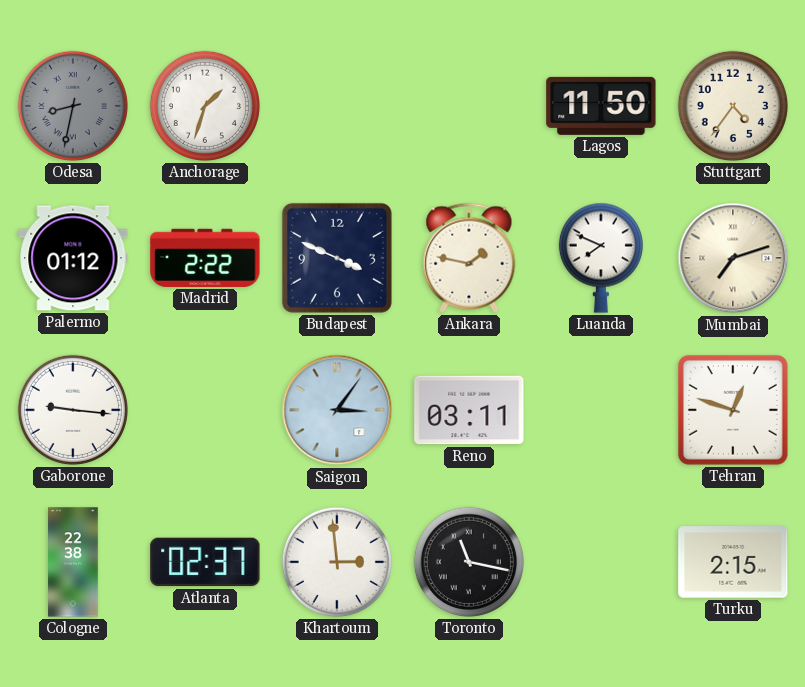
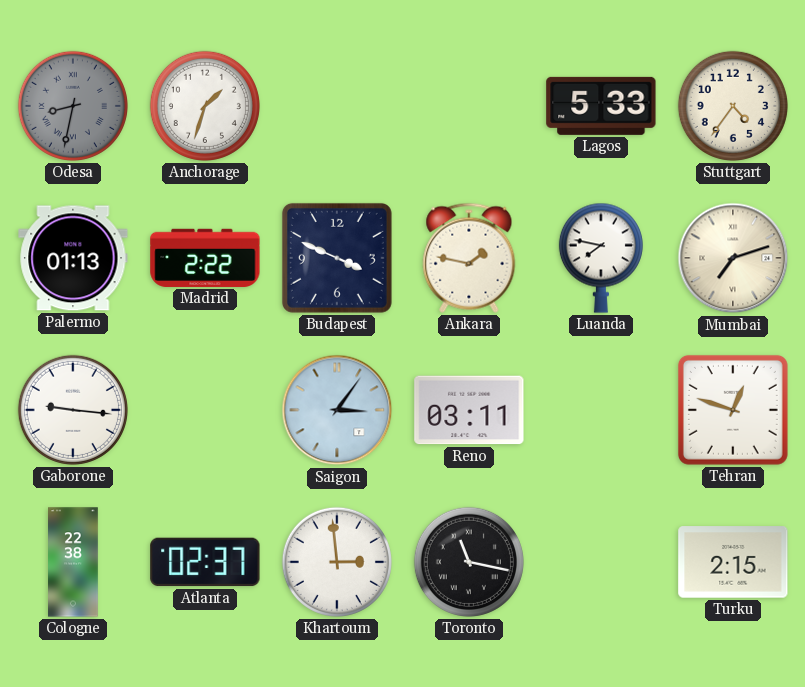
Lagos: 11:50 -> 5:33 (601, 106)
Palermo: 01:12 -> 01:13 (73, 258)
Luanda: 7:49 -> 7:47 (601, 258)
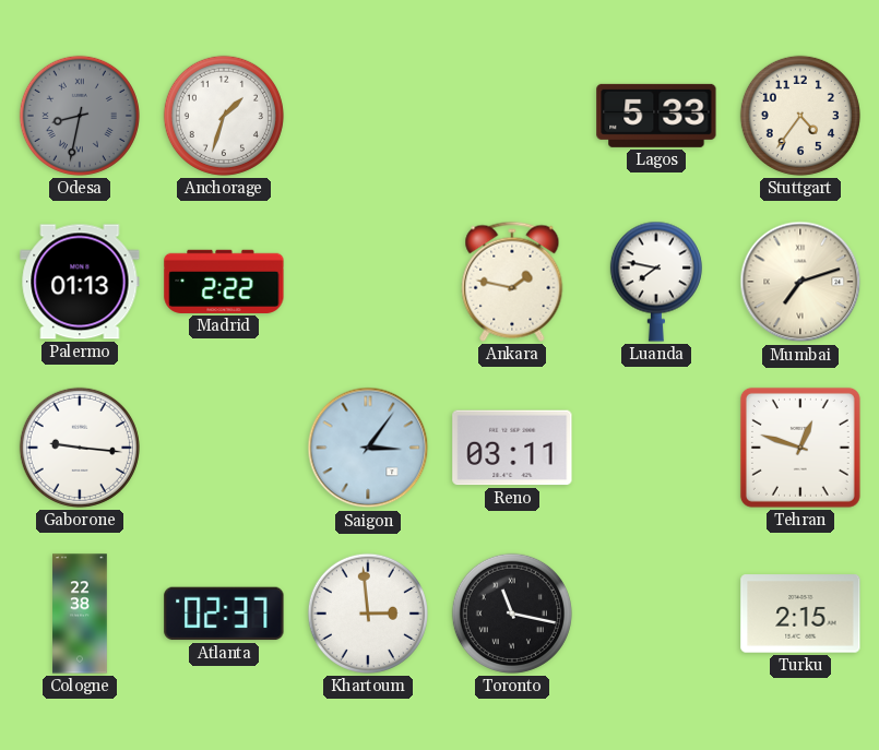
Budapest: 3:49 -> none (337, 258)
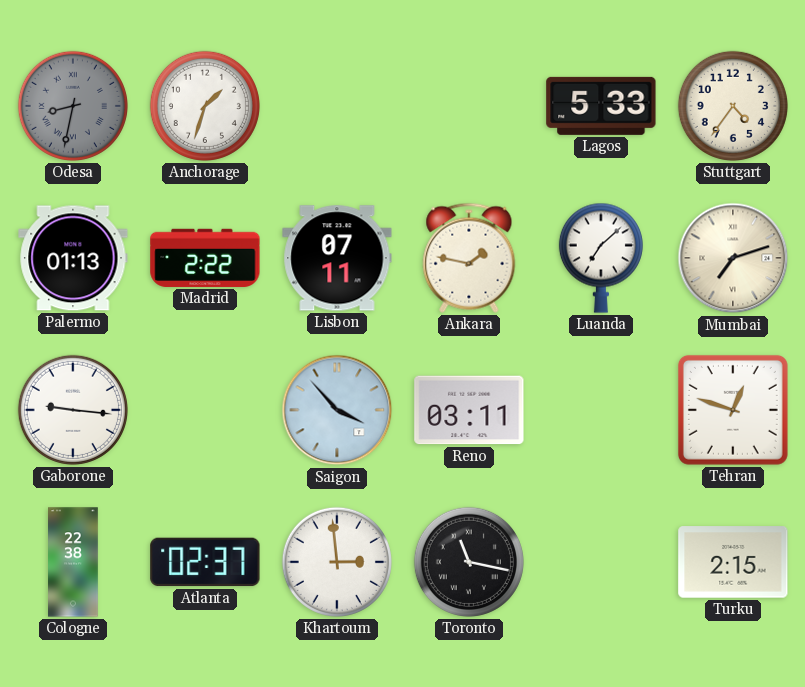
Lisbon: none -> 07:11 (337, 258)
Luanda: 7:47 -> 7:08 (601, 258)
Saigon: 3:06 -> 3:53 (337, 410)
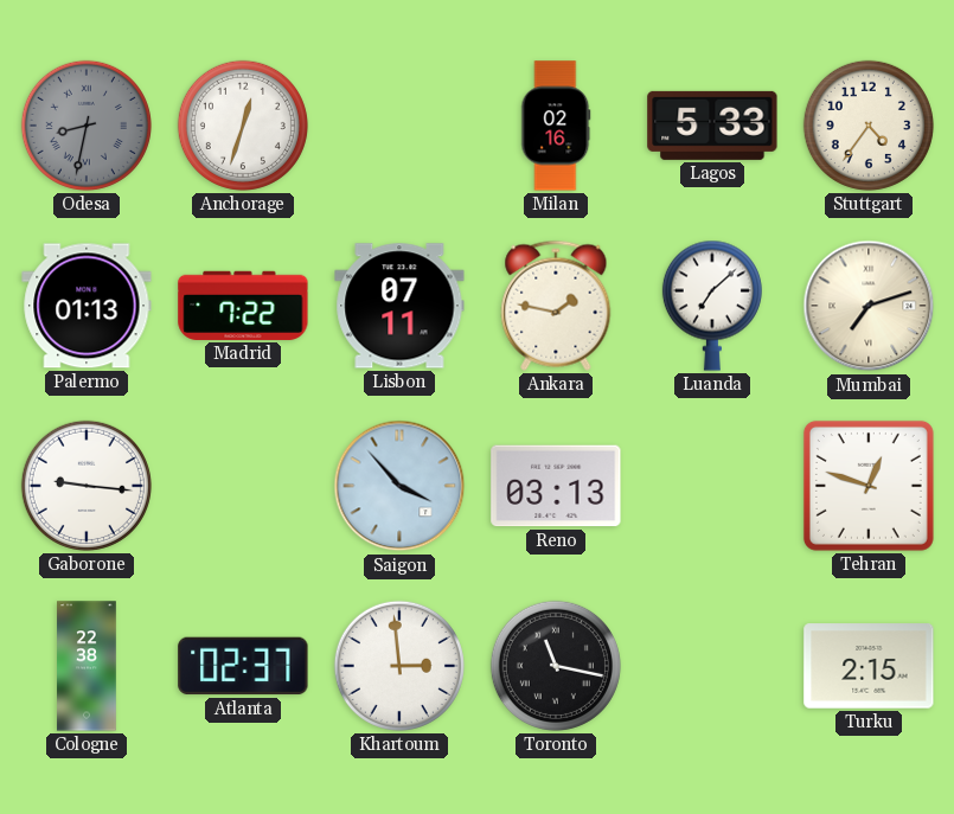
Anchorage: 1:33 -> 12:33 (243, 126)
Milan: none -> 02:16 (556, 126)
Madrid: 2:22 -> 7:22 (243, 306)
Reno: 03:11 -> 03:13 (556, 486)
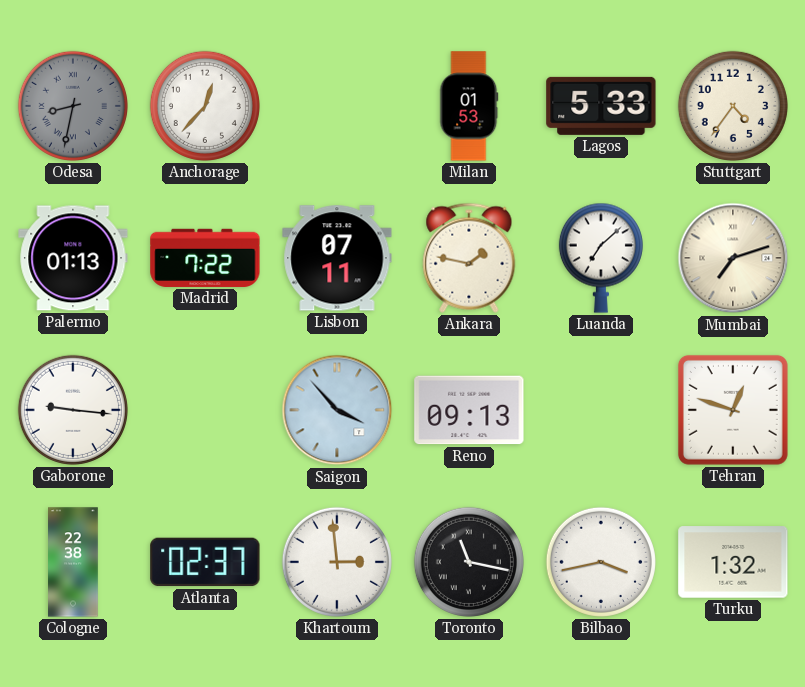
Anchorage: 12:33 -> 12:37 (205, 106)
Milan: 02:16 -> 01:53 (469, 106)
Reno: 03:13 -> 09:13 (469, 410)
Bilbao: none -> 3:43 (601, 562)
Turku: 2:15 -> 1:32 (733, 562)
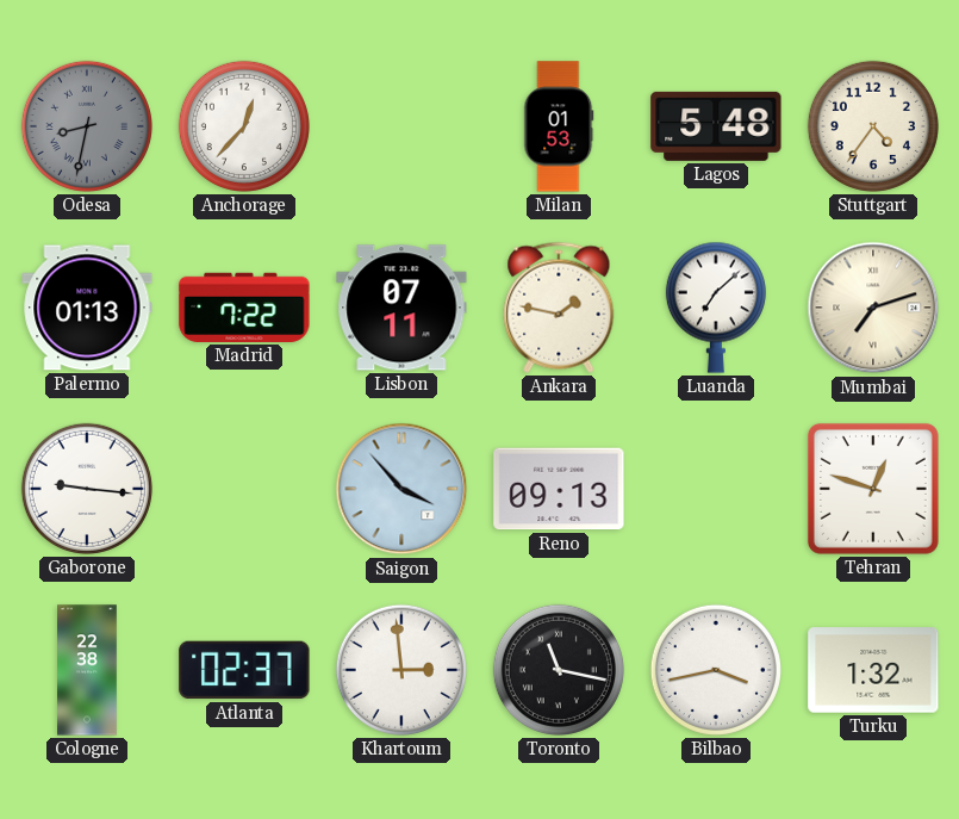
Lagos: 5:33 -> 5:48 (716, 126)
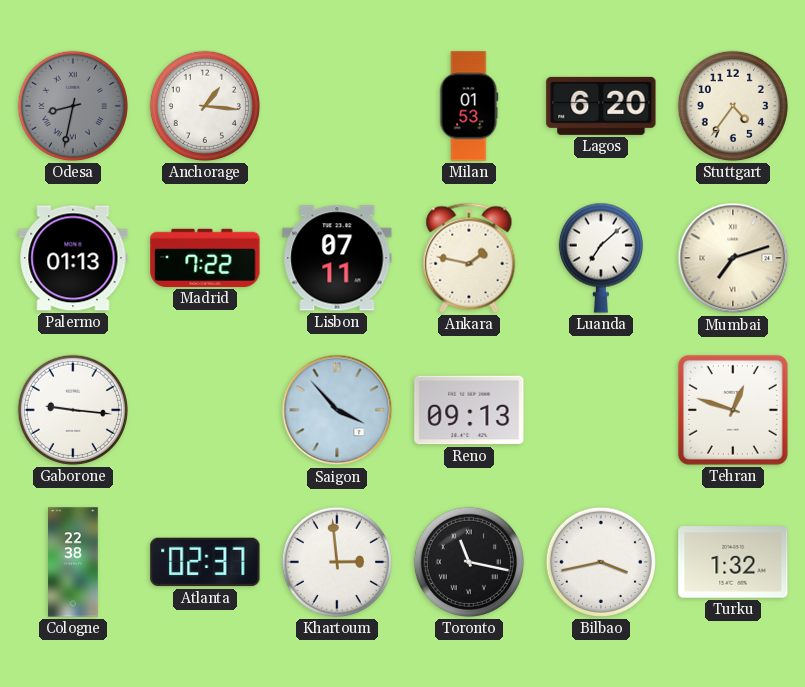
Anchorage: 12:37 -> 1:16 (205, 106)
Lagos: 5:48 -> 6:20 (601, 106)
